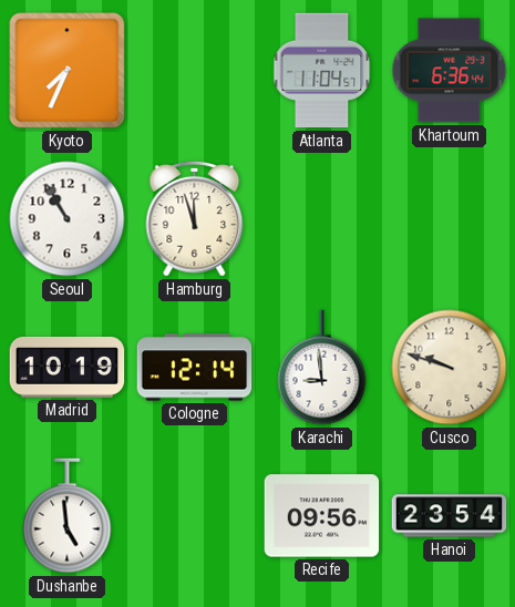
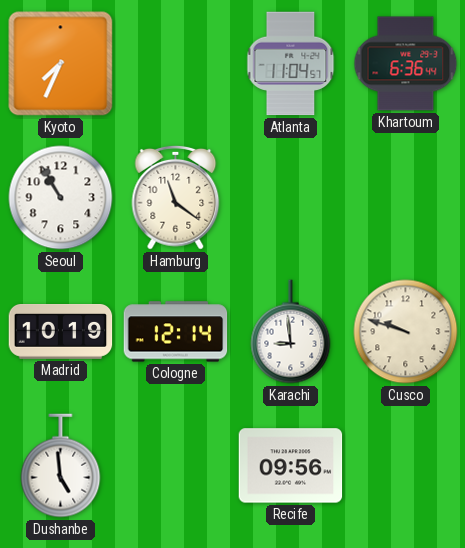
Hamburg: 11:57 -> 11:21 (176, 197)
Hanoi: 23:54 -> none (450, 516)
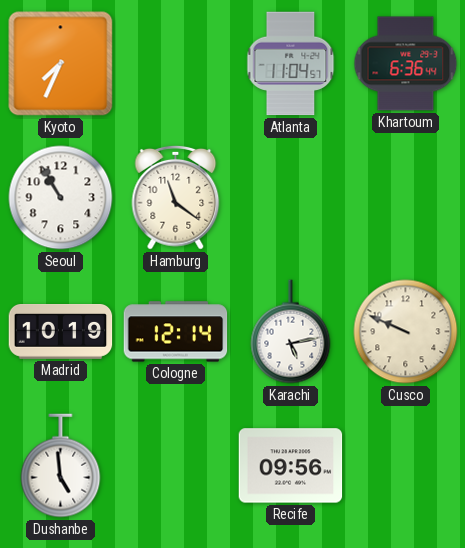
Karachi: 8:59 -> 5:13 (291, 332)
Cusco: 9:48 -> 9:49 (406, 332)
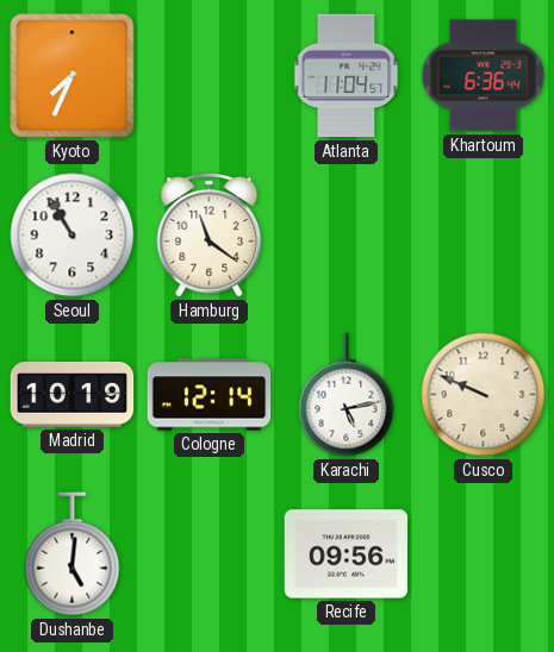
Dushanbe: 4:59 -> 5:01 (73, 554)
